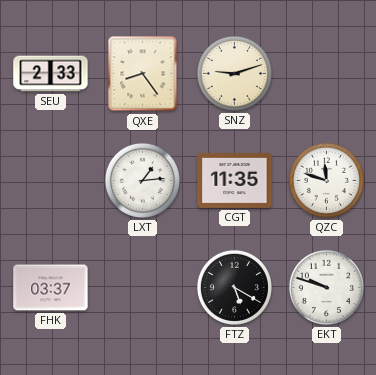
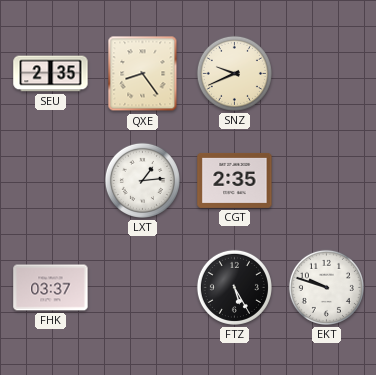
SEU: 2:33 -> 2:35 (51, 74)
SNZ: 9:12 -> 9:41 (234, 73)
CGT: 11:35 -> 2:35 (235, 180)
QZC: 11:48 -> none (326, 180)
FTZ: 5:20 -> 5:25 (234, 287)
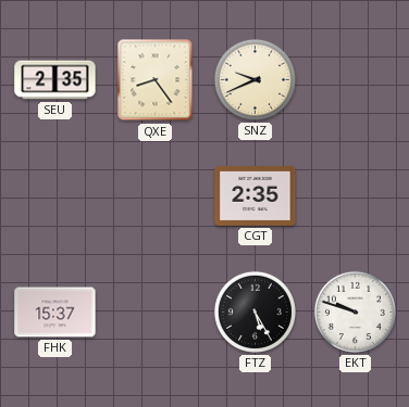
LXT: 1:14 -> none (142, 180)
FHK: 03:37 -> 15:37 (55, 313)
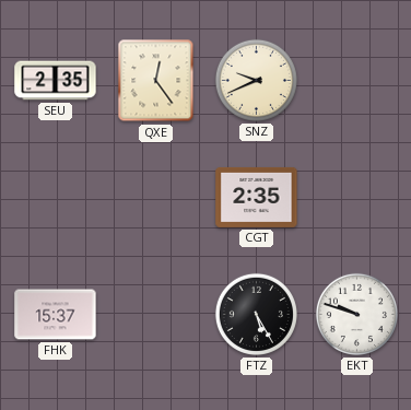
QXE: 8:24 -> 12:24 (156, 81)
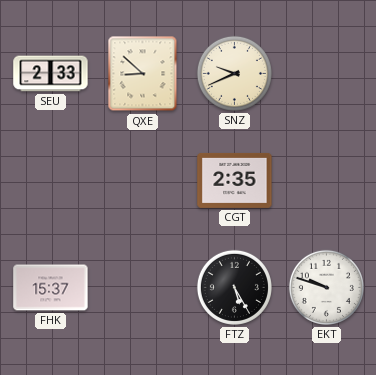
SEU: 2:35 -> 2:33 (51, 74)
QXE: 12:24 -> 8:52 (143, 74)
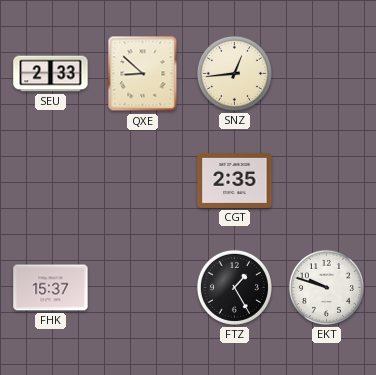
SNZ: 9:41 -> 12:44 (234, 73)
FTZ: 5:25 -> 1:25 (234, 287)
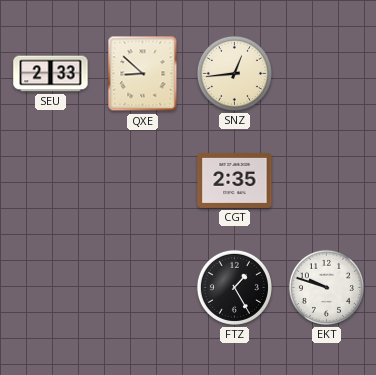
FHK: 15:37 -> none (51, 288)
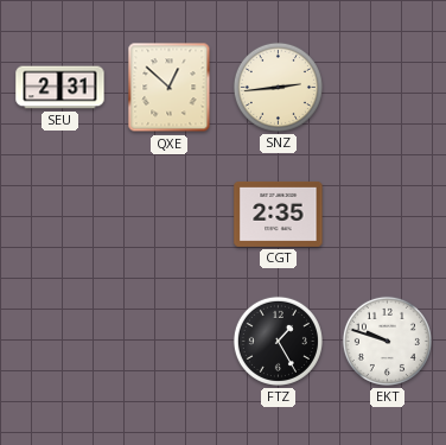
SEU: 2:33 -> 2:31 (60, 88)
QXE: 8:52 -> 12:52 (170, 88)
SNZ: 12:44 -> 2:44 (278, 87)
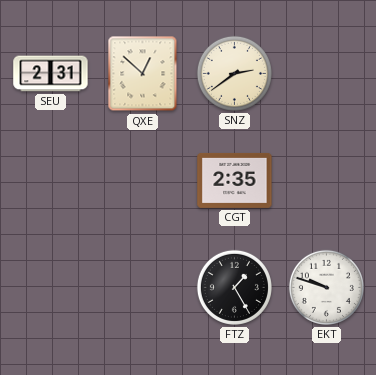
SNZ: 2:44 -> 2:39 (234, 73)
